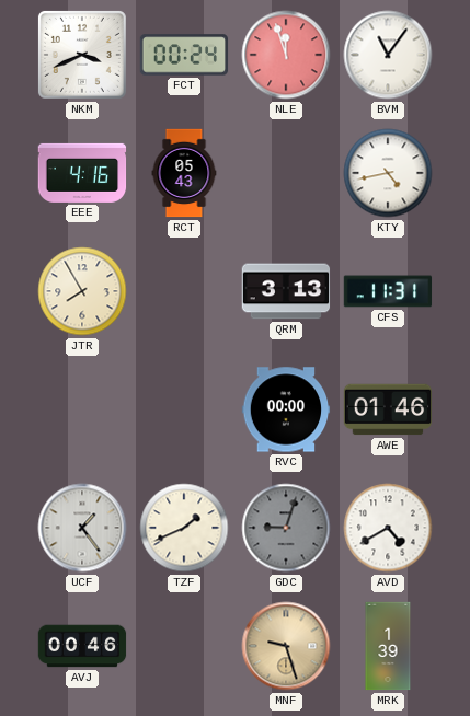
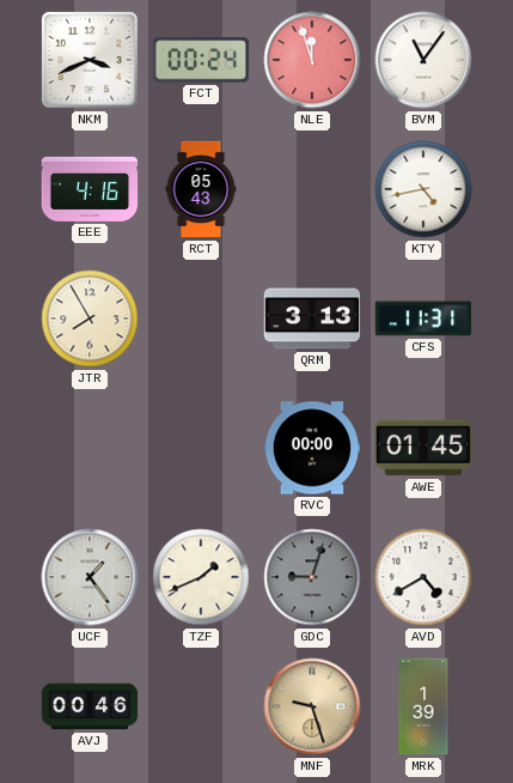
AWE: 01:46 -> 01:45 (423, 448)
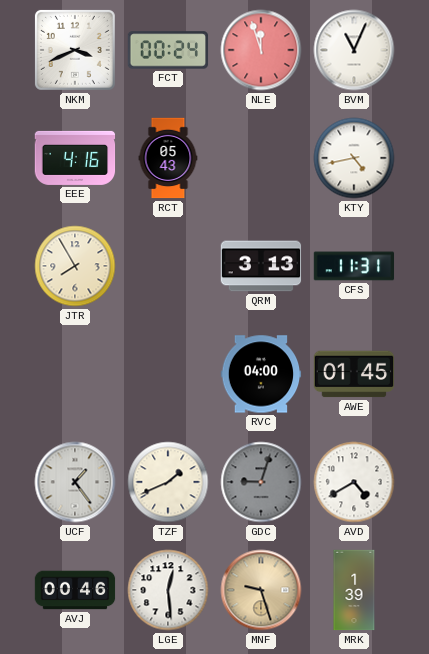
BVM: 11:06 -> 11:04 (354, 50)
RVC: 00:00 -> 04:00 (261, 374)
LGE: none -> 12:29 (168, 590)
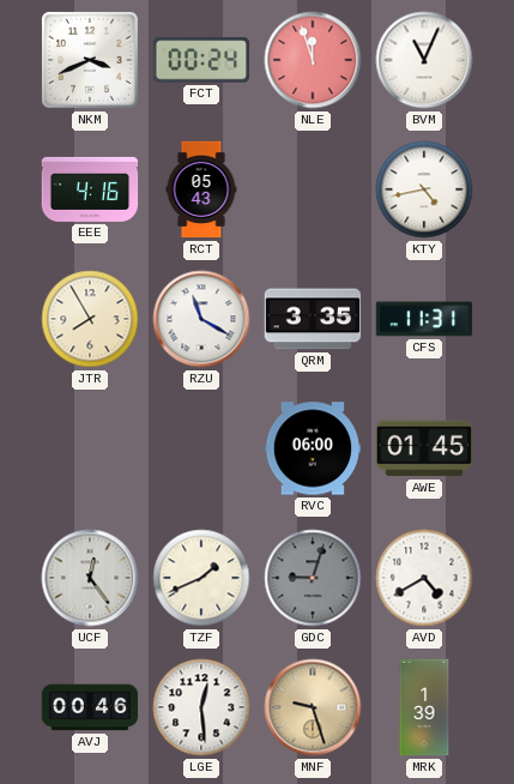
RZU: none -> 11:20 (201, 319)
QRM: 3:13 -> 3:35 (313, 319)
RVC: 04:00 -> 06:00 (313, 448)
UCF: 1:24 -> 12:24 (90, 578)
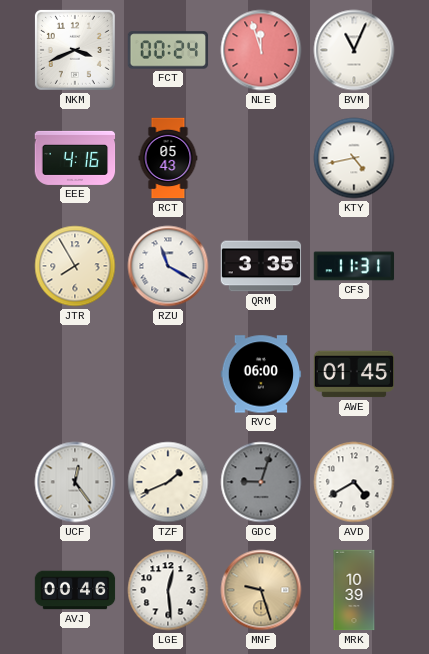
MRK: 1:39 -> 10:39 (354, 590)
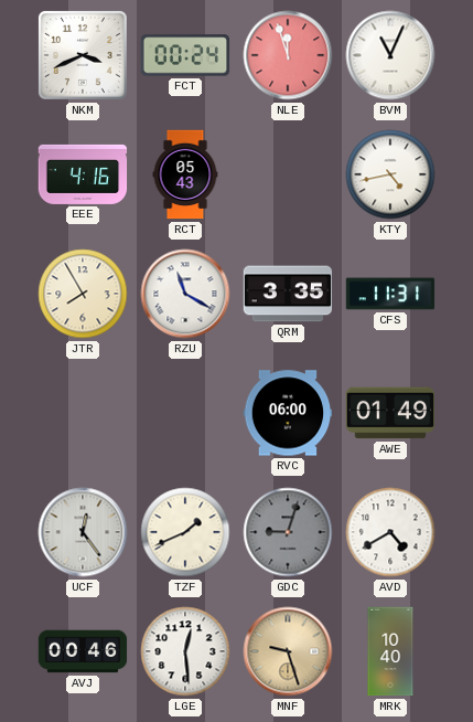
AWE: 01:45 -> 01:49 (390, 413)
MRK: 10:39 -> 10:40 (390, 651)
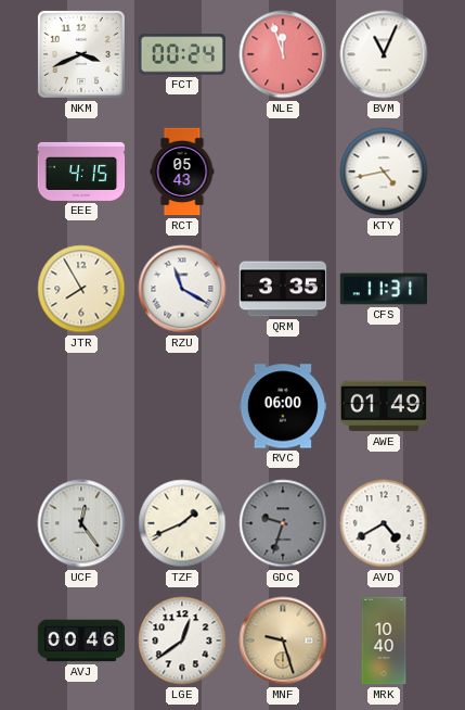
EEE: 4:16 -> 4:15 (81, 172)
GDC: 9:03 -> 9:33 (283, 523)
LGE: 12:29 -> 12:39 (182, 641)
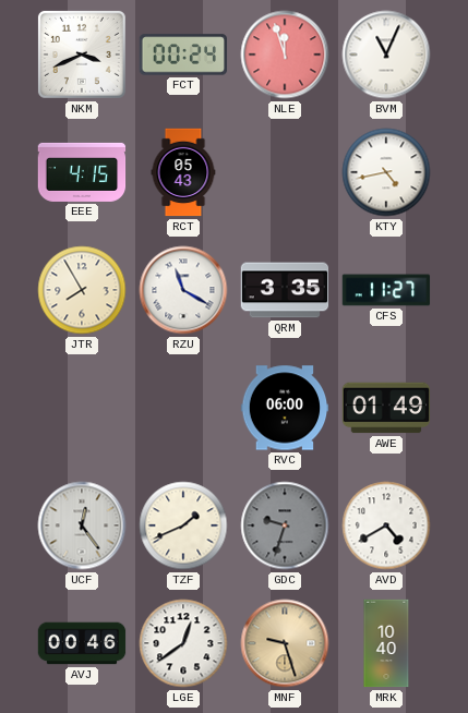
CFS: 11:31 -> 11:27 (386, 290)
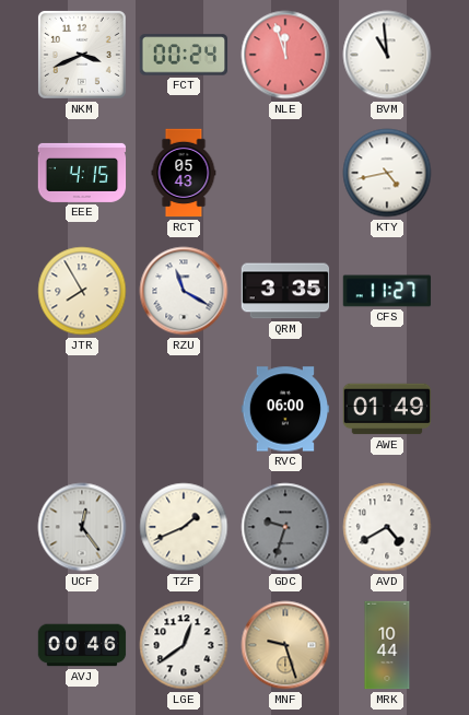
BVM: 11:04 -> 10:59 (387, 55)
MRK: 10:40 -> 10:44 (387, 645)
